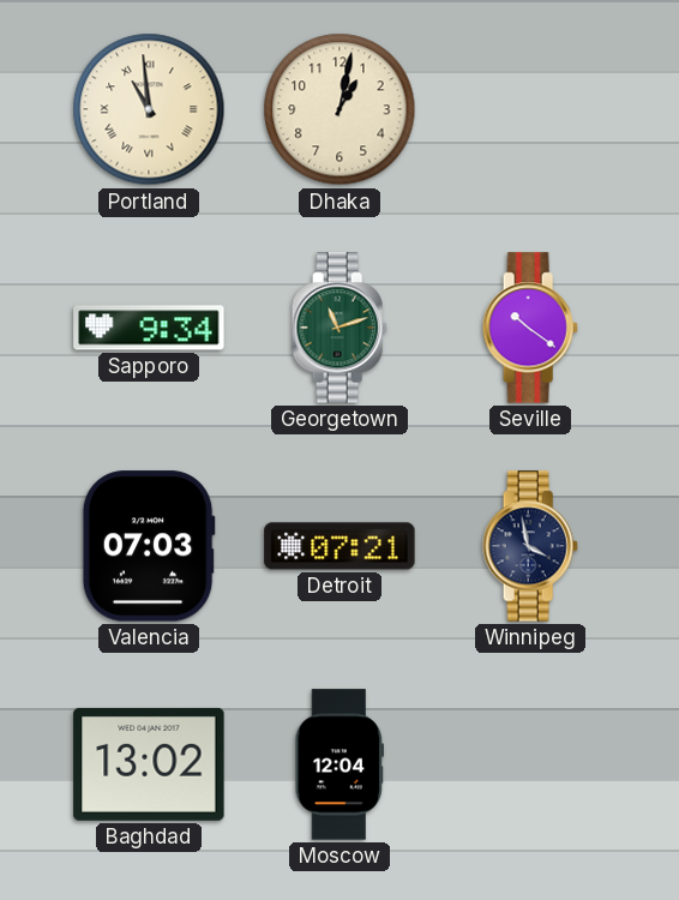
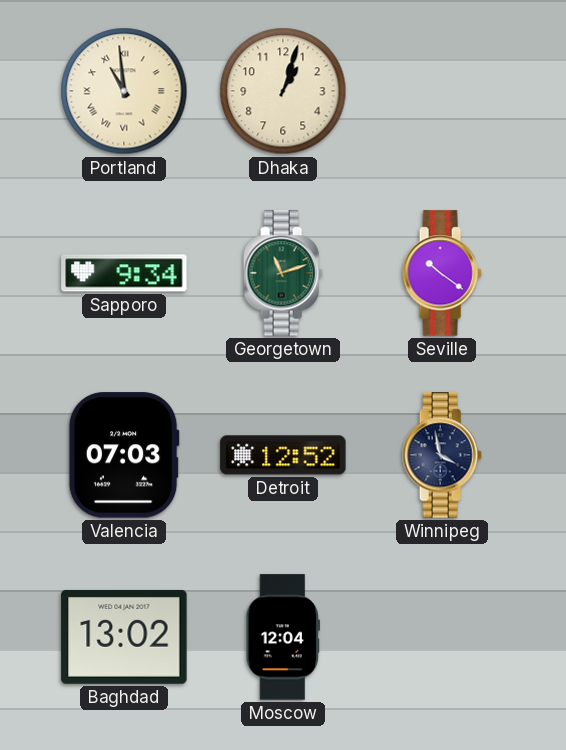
Dhaka: 1:02 -> 1:03 (283, 91)
Detroit: 07:21 -> 12:52 (283, 455)
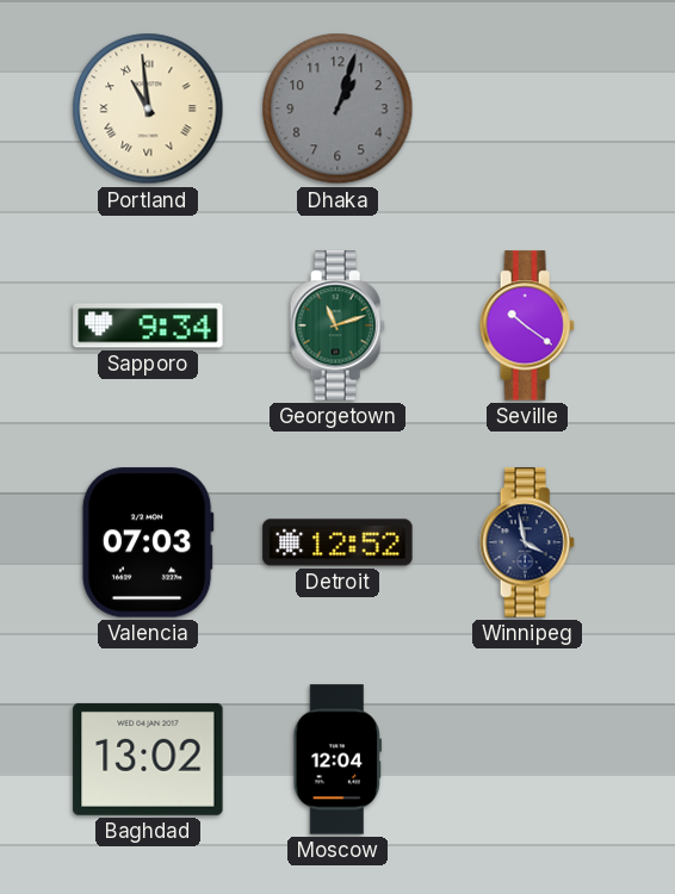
Dhaka dial: cream -> grey (337, 108)
